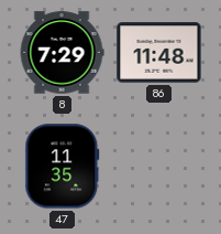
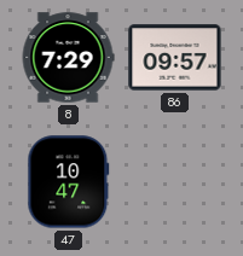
86: 11:48 -> 09:57 (175, 58)
47: 11:35 -> 10:47 (69, 182)
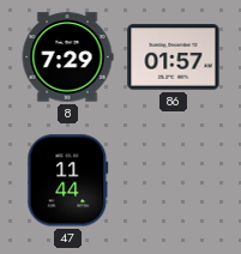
86: 09:57 -> 01:57 (174, 58)
47: 10:47 -> 11:44 (68, 181)
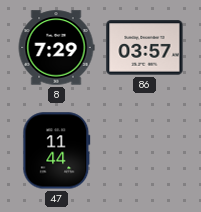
86: 01:57 -> 03:57 (145, 48)
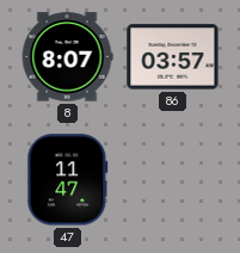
8: 7:29 -> 8:07 (67, 57)
47: 11:44 -> 11:47 (68, 180)
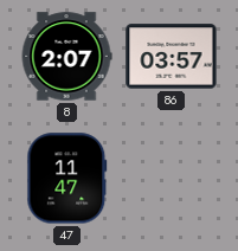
8: 8:07 -> 2:07 (66, 57)
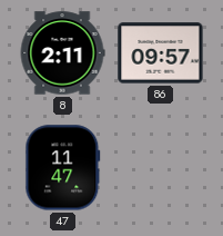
8: 2:07 -> 2:11 (62, 53)
86: 03:57 -> 09:57 (161, 53)
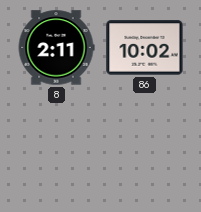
86: 09:57 -> 10:02 (145, 48)
47: 11:47 -> none (63, 168)
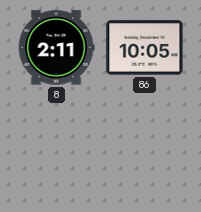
86: 10:02 -> 10:05 (145, 48)
